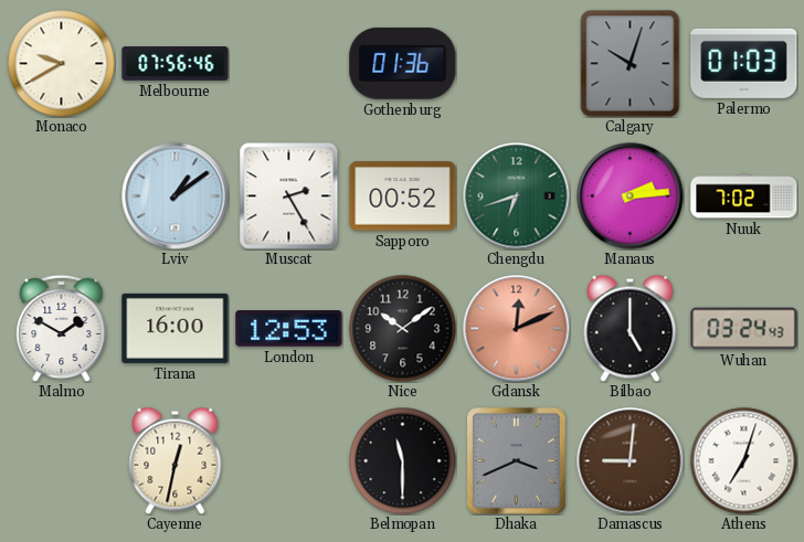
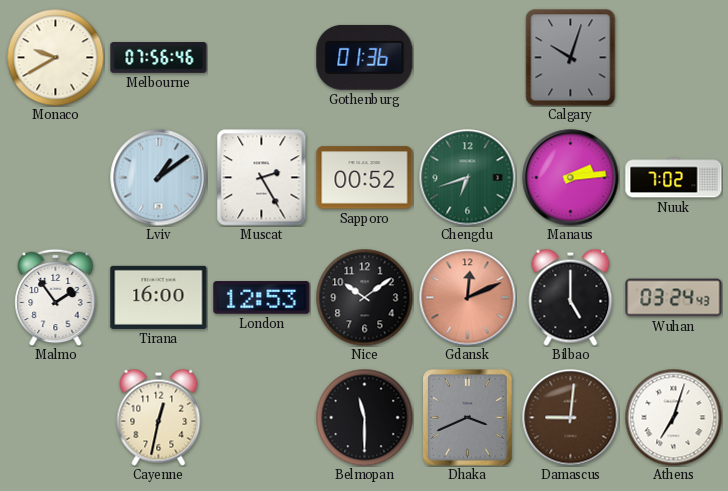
Palermo: 01:03 -> none (744, 63)
Malmo: 1:50 -> 1:54 (56, 297)
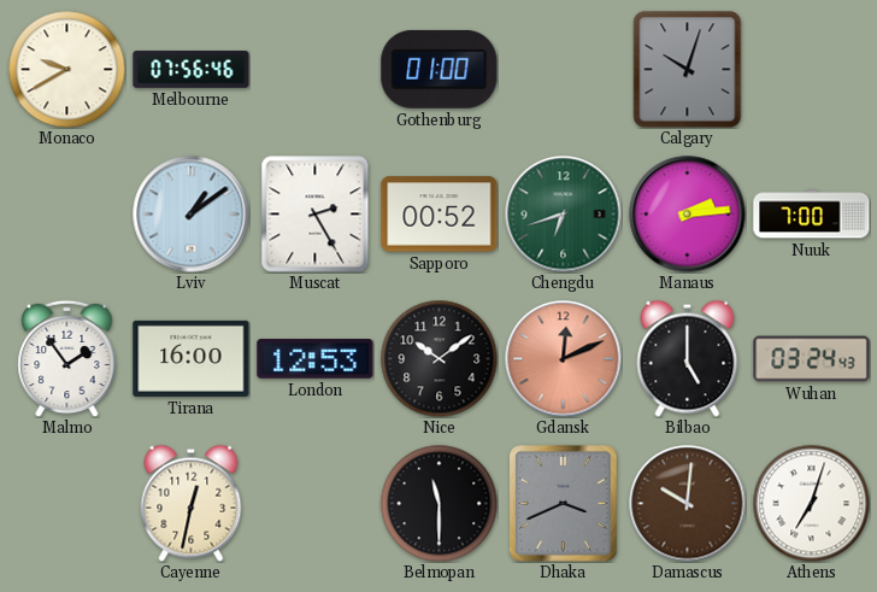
Gothenburg: 01:36 -> 01:00 (440, 69)
Nuuk: 7:02 -> 7:00 (812, 215)
Damascus: 9:01 -> 10:01 (688, 504)
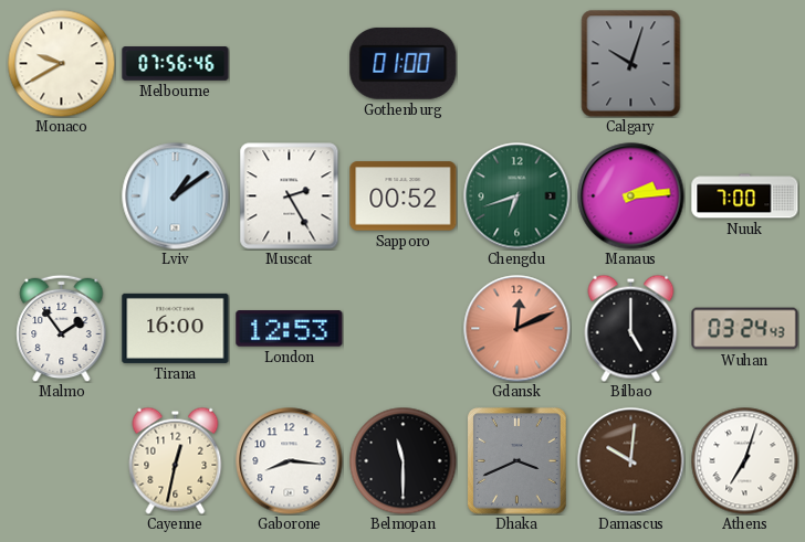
Nice: 10:09 -> none (438, 358)
Gaborone: none -> 8:16 (290, 461)
